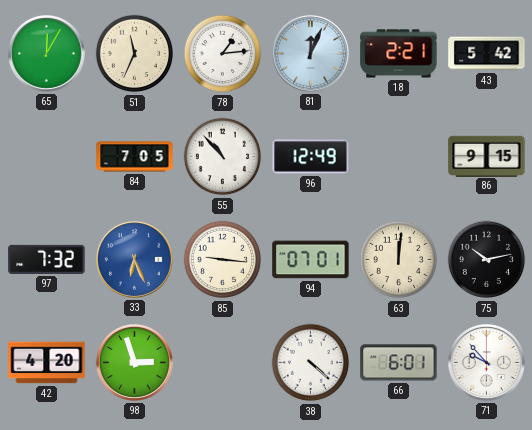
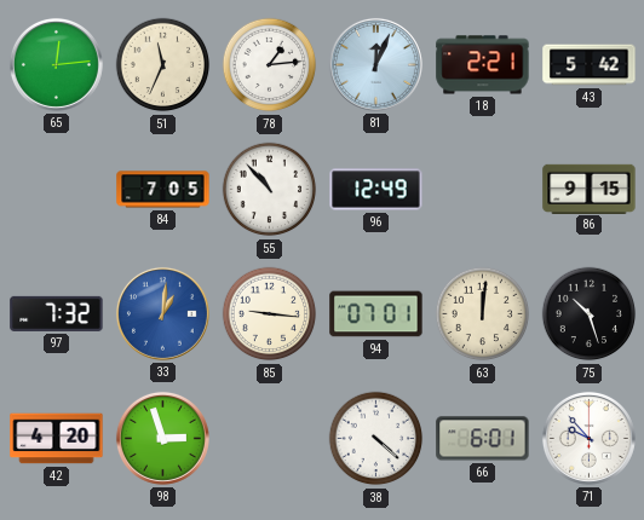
65: 12:05 -> 12:14 (56, 64)
33: 6:26 -> 1:01 (162, 313)
75: 10:13 -> 10:27 (590, 314)
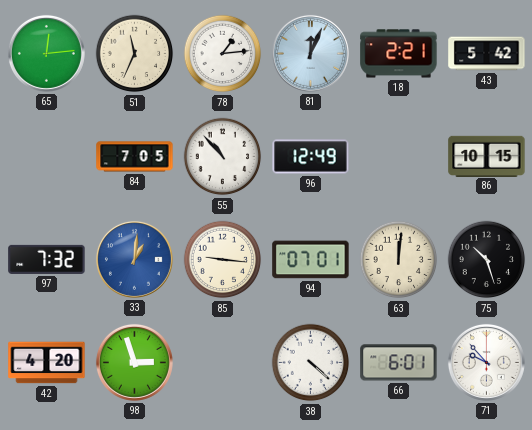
86: 9:15 -> 10:15 (487, 156)
